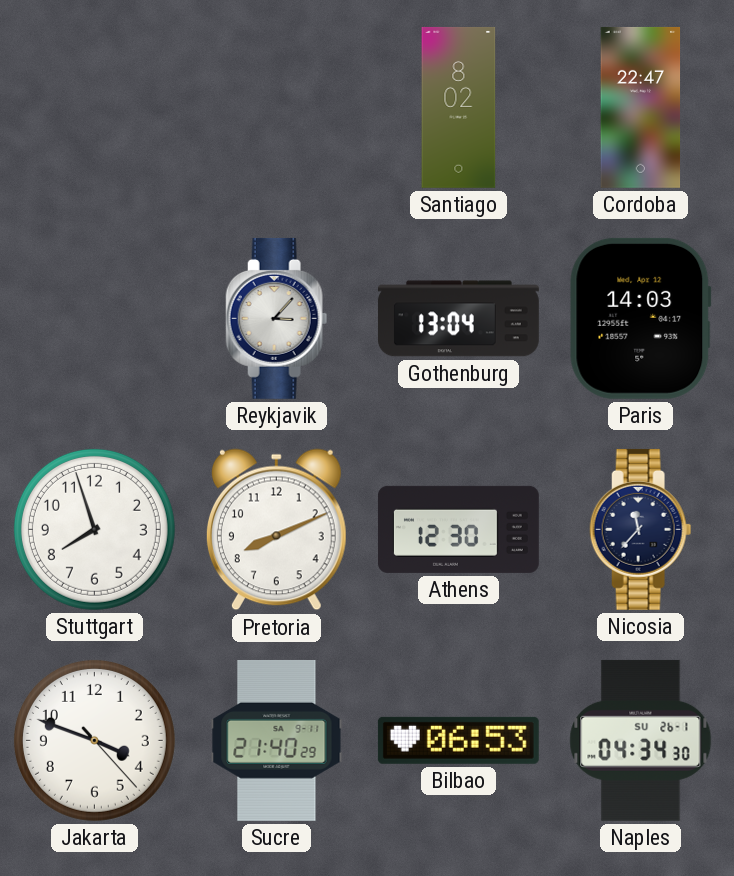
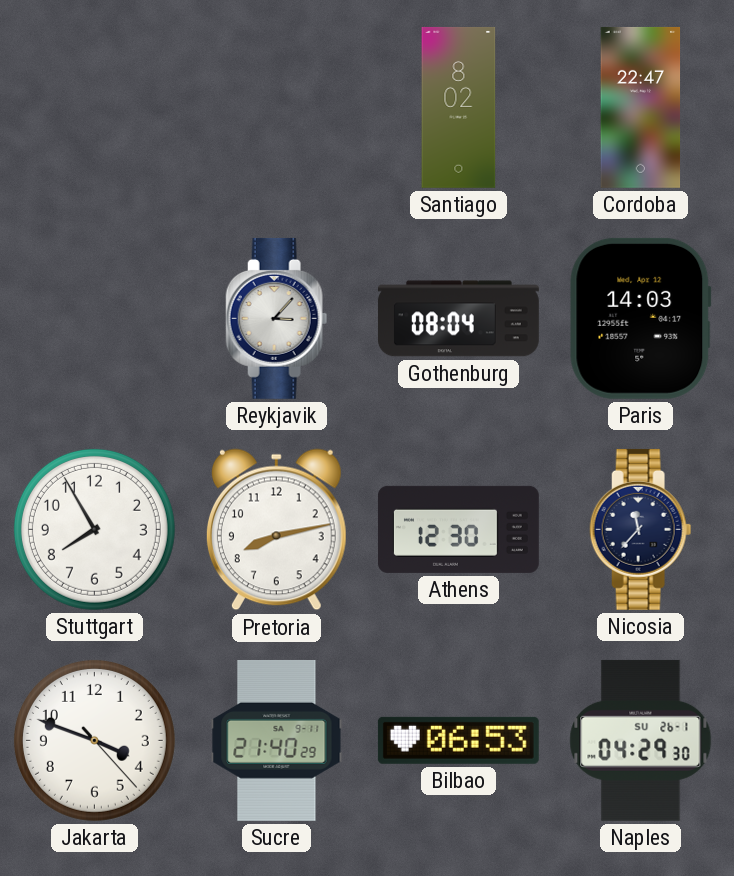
Gothenburg: 13:04 -> 08:04 (458, 319)
Stuttgart: 7:57 -> 7:55 (94, 529)
Pretoria: 8:11 -> 8:13 (276, 530)
Naples: 04:34 -> 04:29 (641, 740)
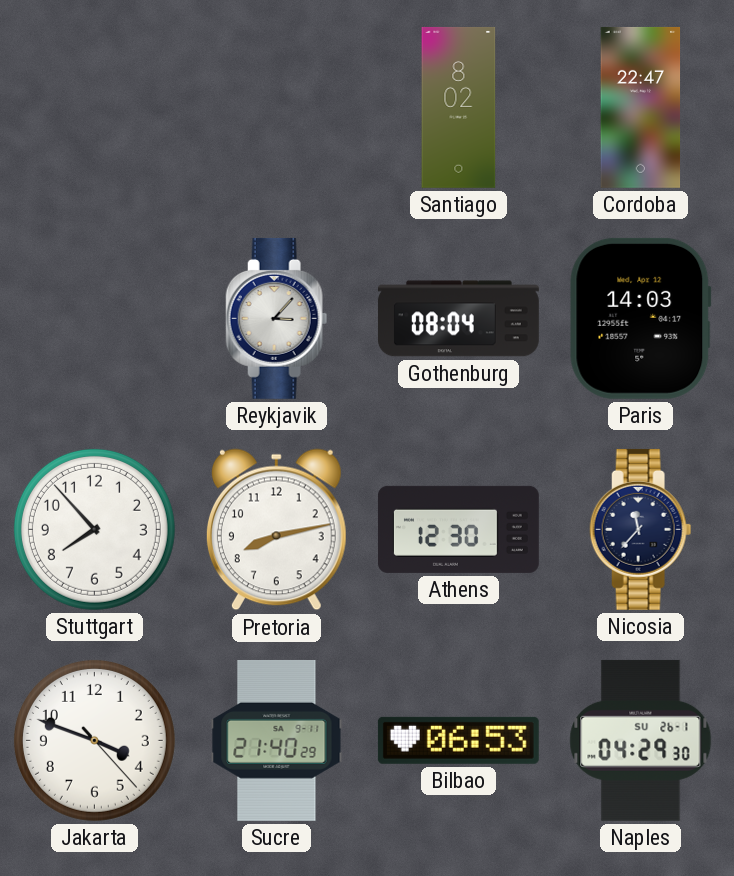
Stuttgart: 7:55 -> 7:53 (94, 529)
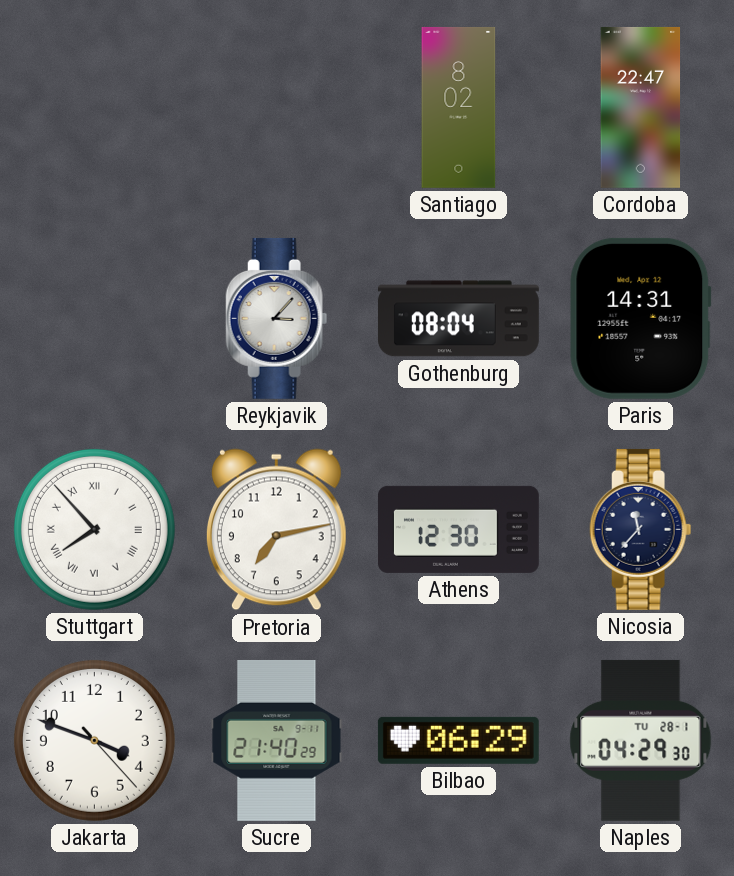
Paris: 14:03 -> 14:31 (641, 318)
Stuttgart numerals: Arabic -> Roman (94, 529)
Pretoria: 8:13 -> 7:13 (276, 530)
Bilbao: 06:53 -> 06:29 (458, 740)
Naples date: SU 26-1 -> TU 28-1 (641, 740)
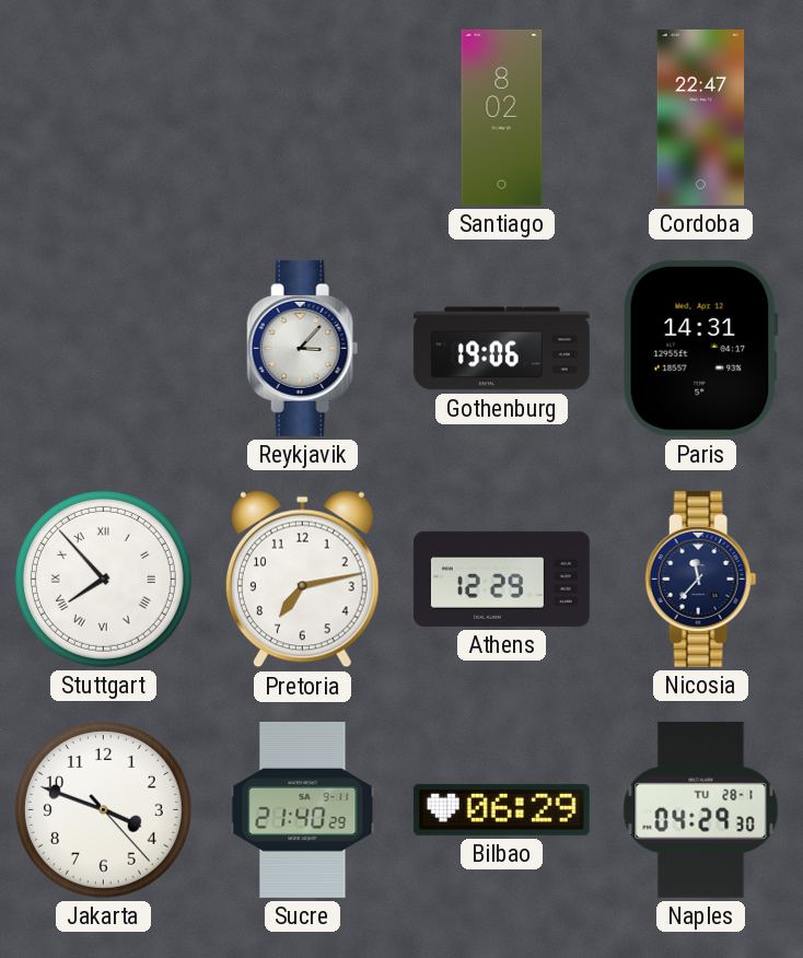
Gothenburg: 08:04 -> 19:06 (501, 349)
Athens: 12:30 -> 12:29 (501, 579)
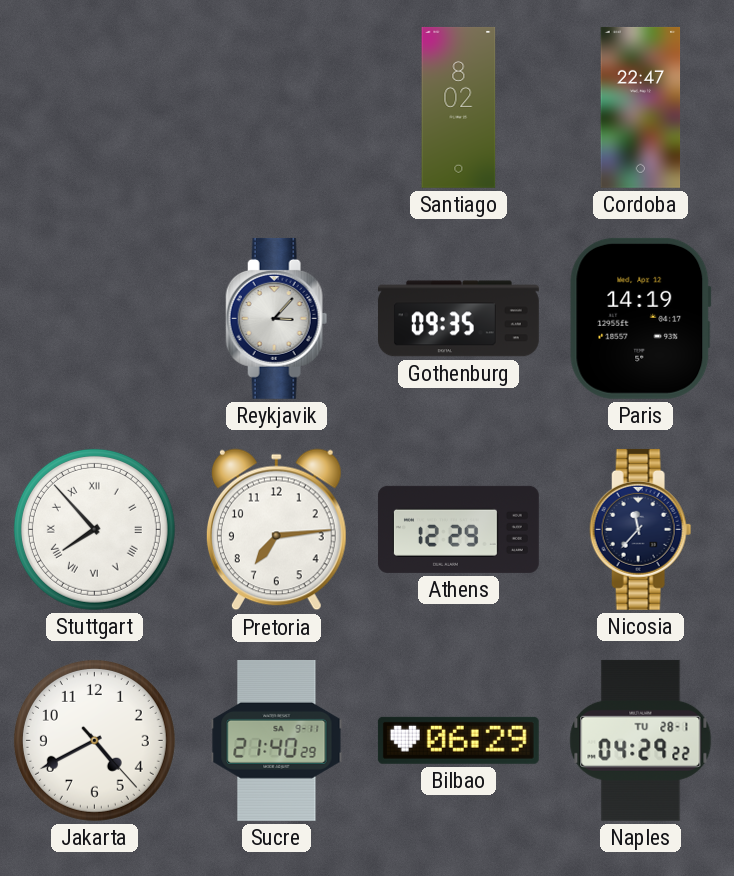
Gothenburg: 19:06 -> 09:35 (458, 319)
Paris: 14:31 -> 14:19 (641, 318)
Pretoria: 7:13 -> 7:14 (276, 530)
Jakarta: 3:48 -> 4:40 (94, 740)
Naples: 04:29:30 -> 04:29:22 (641, 740)
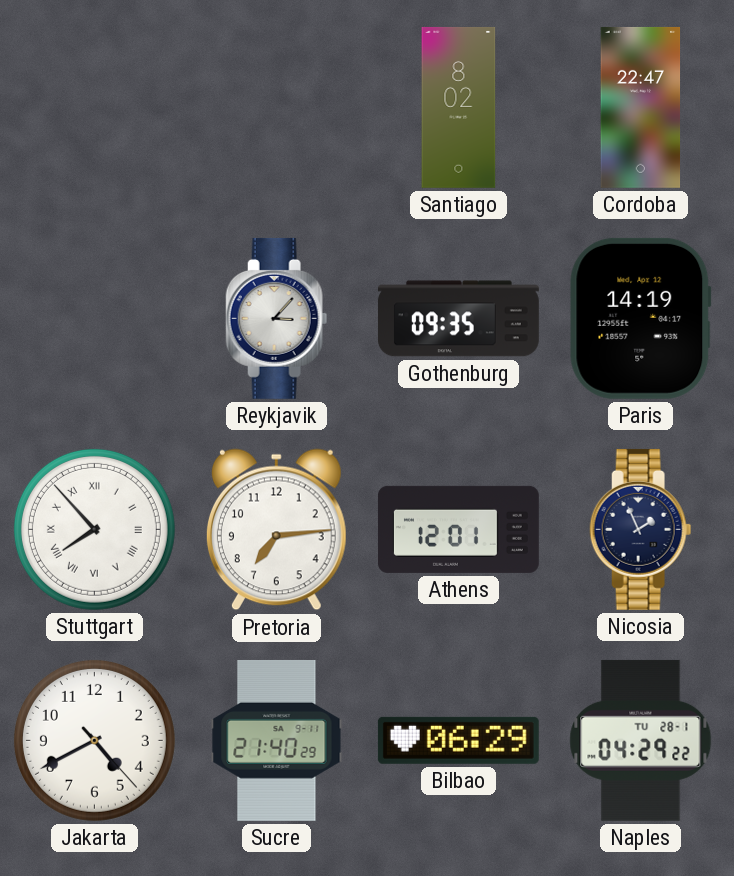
Athens: 12:29 -> 12:01 (458, 529)
Nicosia: 11:37 -> 1:56 (641, 529)
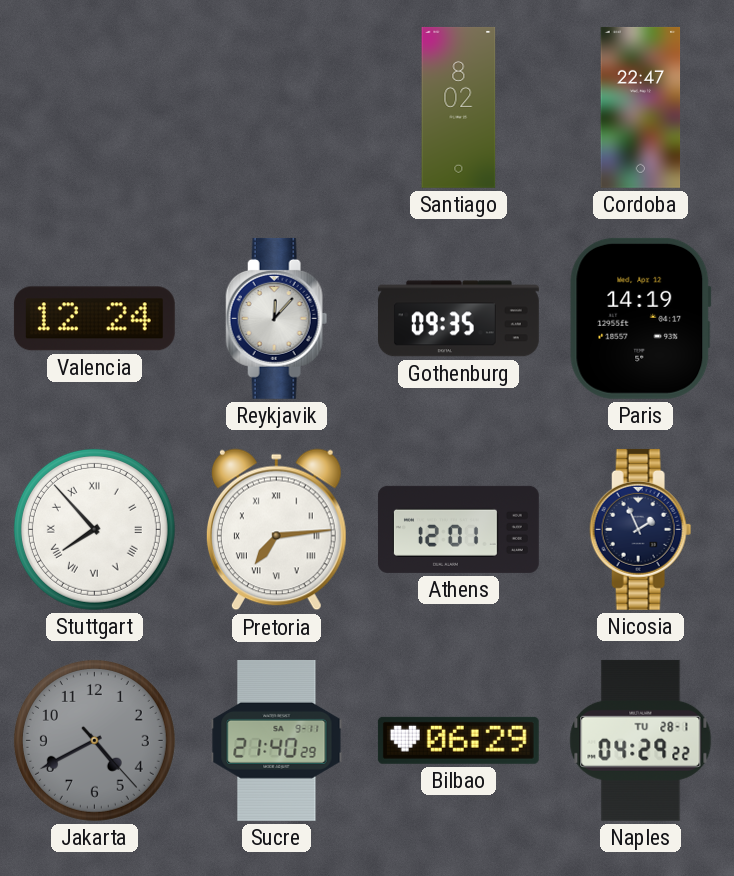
Valencia: none -> 12:24 (94, 319)
Reykjavik: 3:07 -> 12:07 (277, 318)
Pretoria numerals: Arabic -> Roman (276, 530)
Jakarta dial: white -> grey (94, 740)
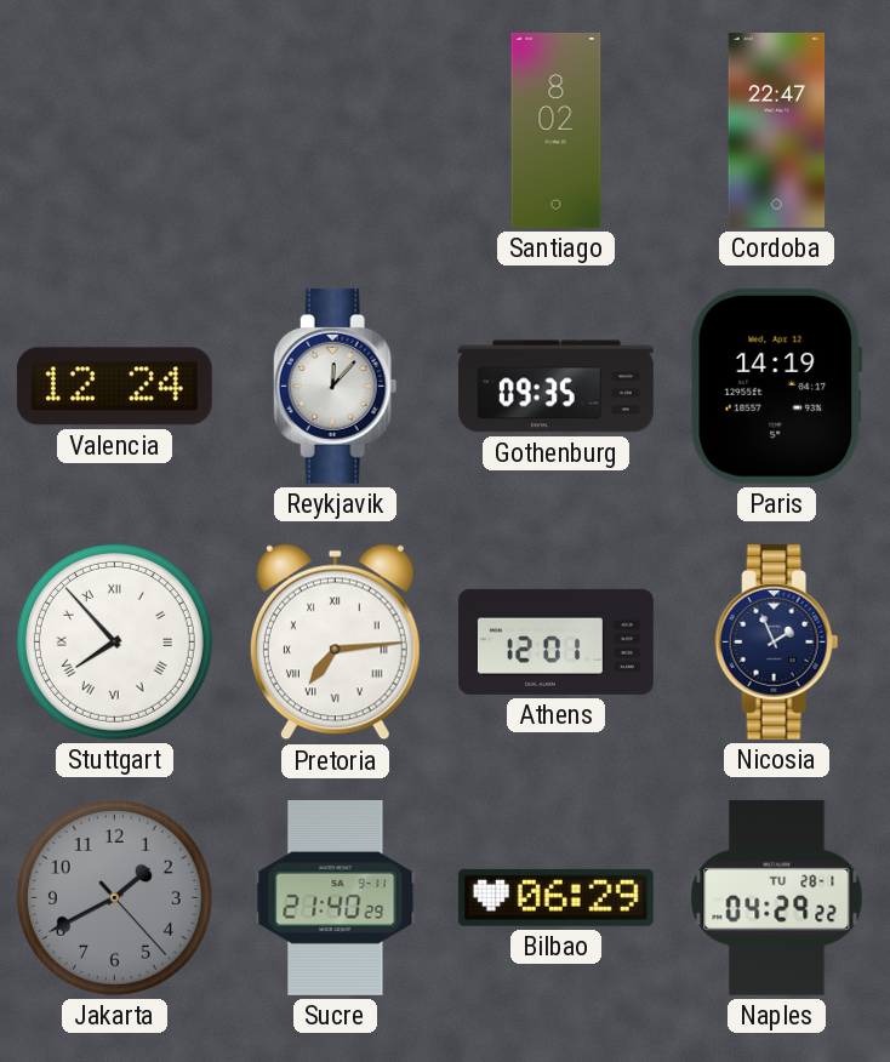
Jakarta: 4:40 -> 1:40 (114, 897)
